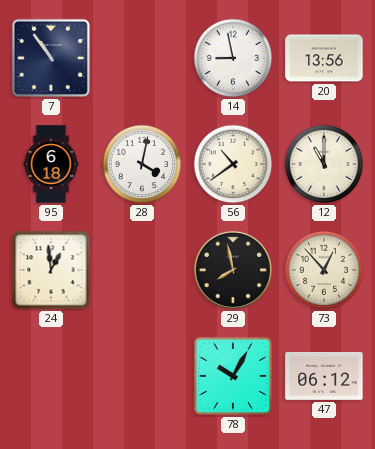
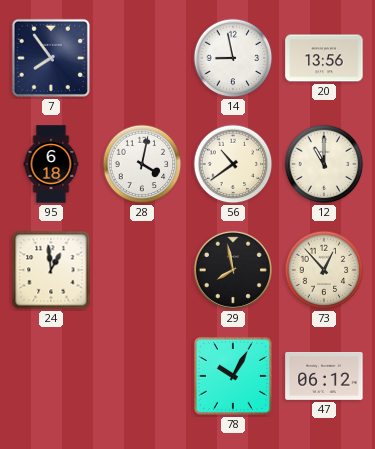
7: 10:54 -> 7:54 (51, 58)
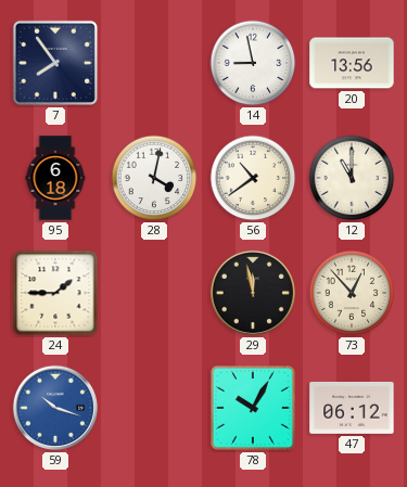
24: 12:59 -> 1:45 (55, 293)
29: 7:58 -> 11:58 (253, 293)
59: none -> 10:18 (55, 408)
